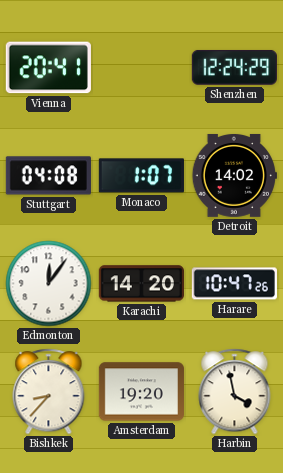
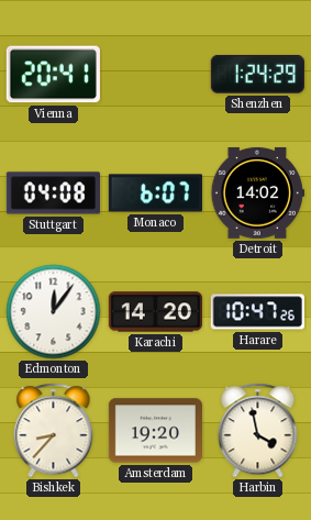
Shenzhen: 12:24 -> 1:24 (257, 74)
Monaco: 1:07 -> 6:07 (155, 193)
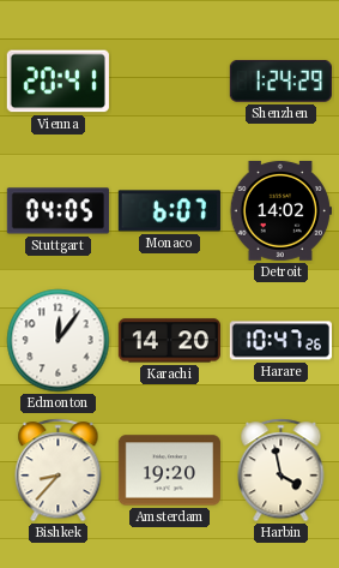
Stuttgart: 04:08 -> 04:05 (57, 211)
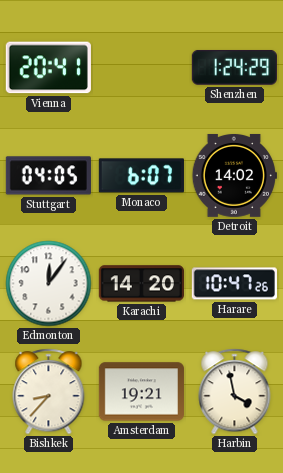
Amsterdam: 19:20 -> 19:21 (141, 392)
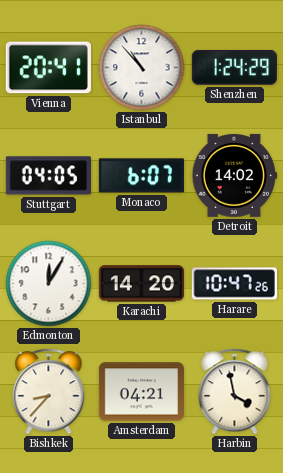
Istanbul: none -> 10:53 (142, 68)
Edmonton: 12:06 -> 12:05 (49, 284)
Amsterdam: 19:21 -> 04:21 (141, 392)
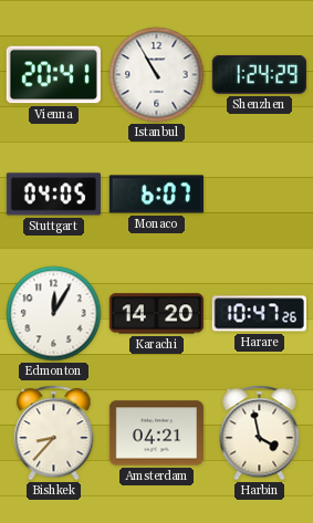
Istanbul: 10:53 -> 10:55 (157, 75)
Detroit: 14:02 -> none (234, 175)
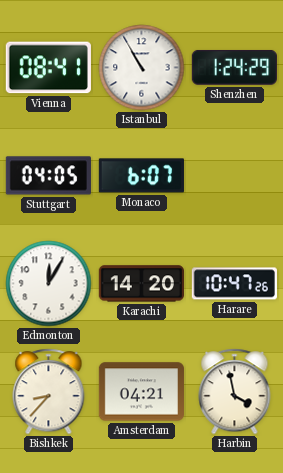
Vienna: 20:41 -> 08:41 (48, 68)
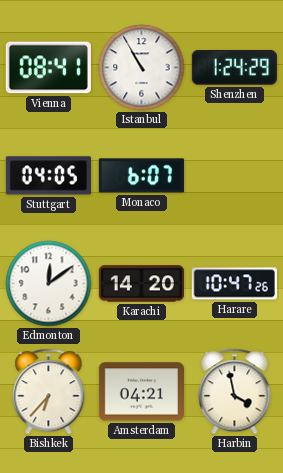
Edmonton: 12:05 -> 12:09 (49, 284)
Bishkek: 8:37 -> 6:37 (49, 392)
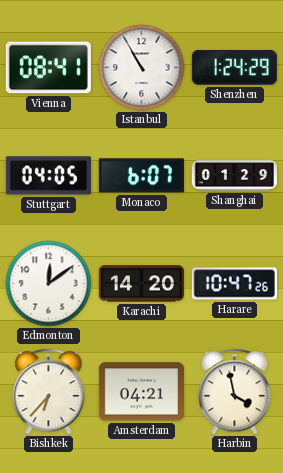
Shanghai: none -> 01:29 (234, 176)
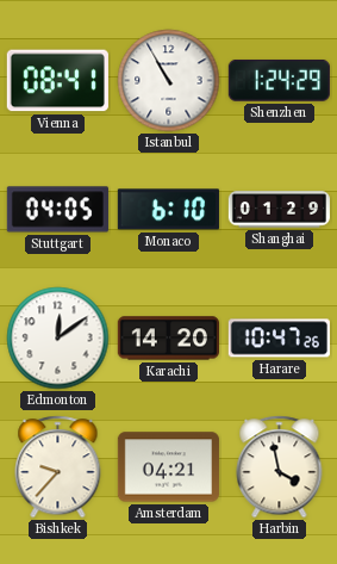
Monaco: 6:07 -> 6:10 (168, 210)
Bishkek: 6:37 -> 9:37 (58, 467)
